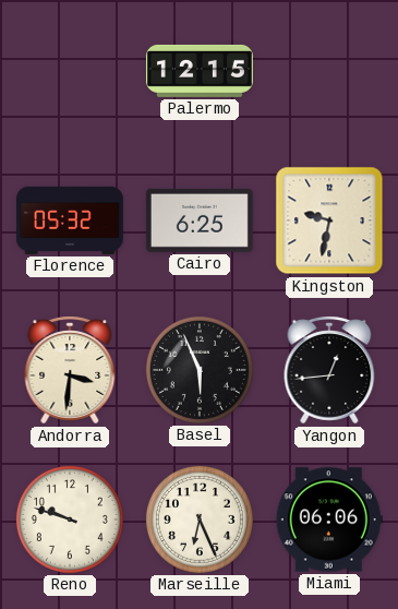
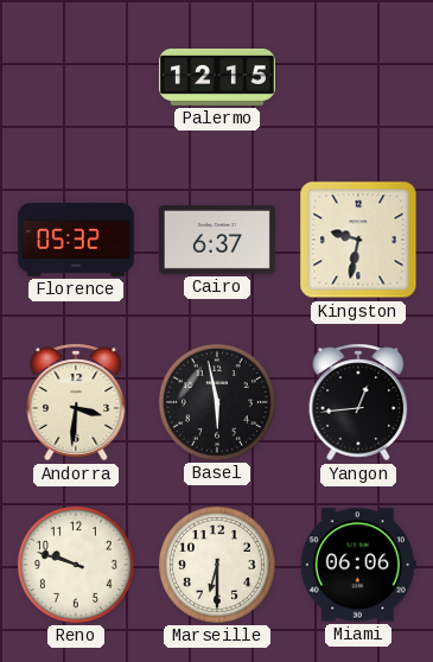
Cairo: 6:25 -> 6:37 (217, 240)
Basel: 5:56 -> 5:58 (217, 402)
Marseille: 6:26 -> 6:30 (217, 565)
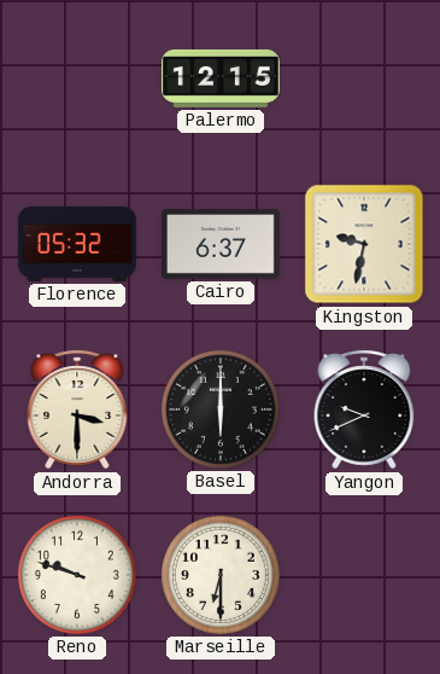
Andorra: 3:31 -> 3:30 (77, 409)
Basel: 5:58 -> 6:00 (221, 409)
Yangon: 12:44 -> 9:41 (364, 409)
Miami: 06:06 -> none (358, 565)
